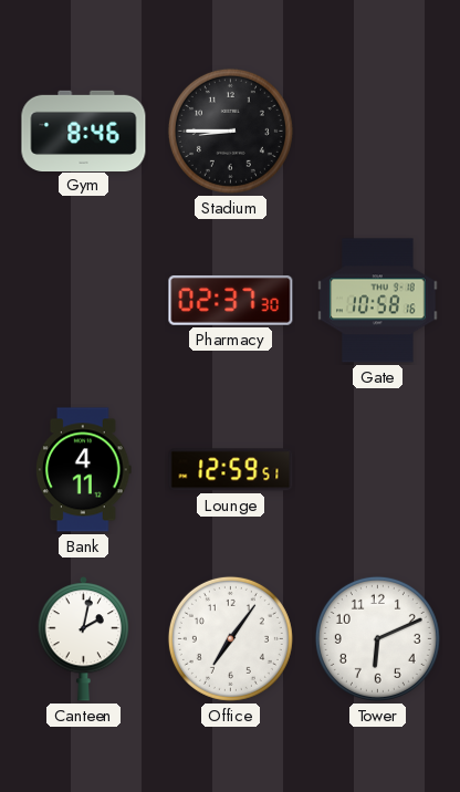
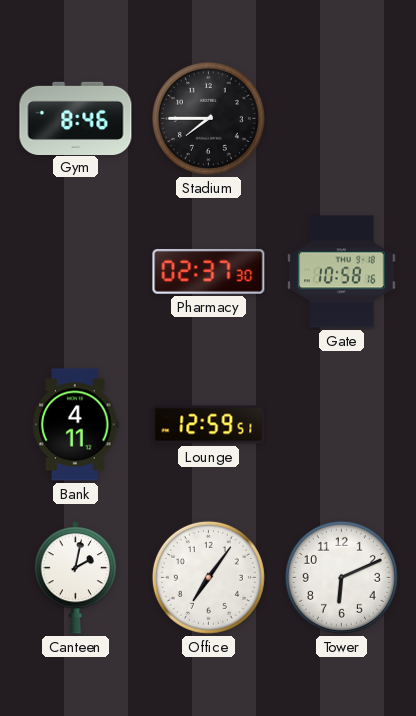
Stadium: 8:45 -> 7:45 (208, 118)
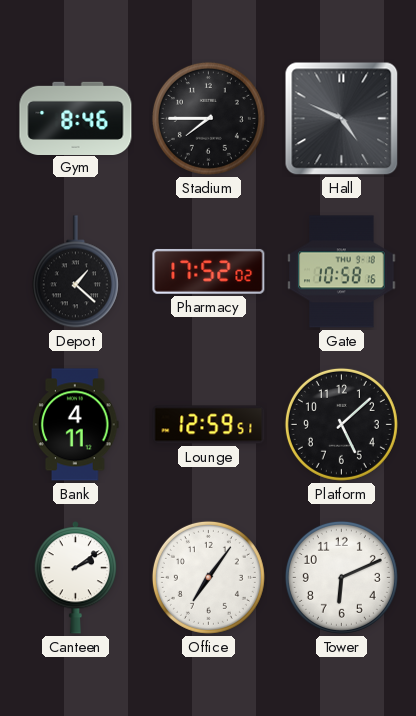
Hall: none -> 4:49 (342, 119)
Depot: none -> 1:22 (75, 272)
Pharmacy: 02:37 -> 17:52 (209, 272)
Platform: none -> 5:08 (341, 424)
Canteen: 2:02 -> 2:09 (75, 578)
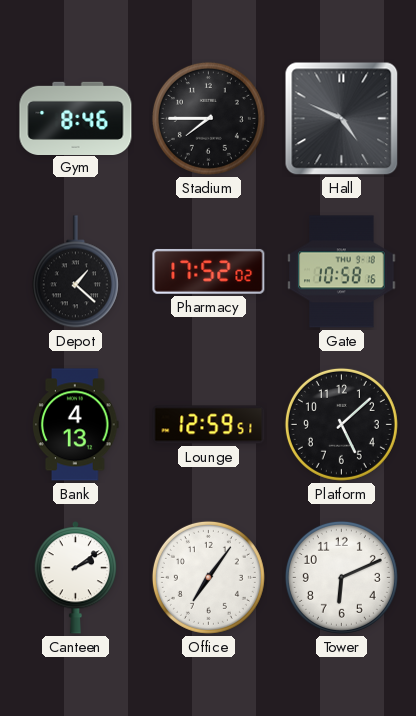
Bank: 4:11 -> 4:13 (76, 425)
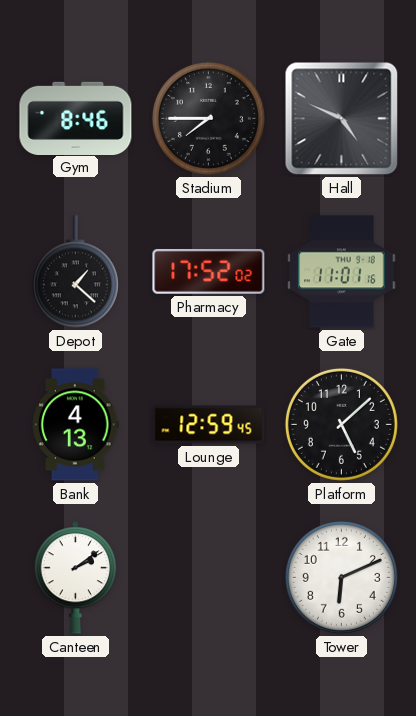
Gate: 10:58 -> 11:01 (342, 272)
Lounge: 12:59:51 -> 12:59:45 (209, 425)
Office: 7:06 -> none (208, 577)
